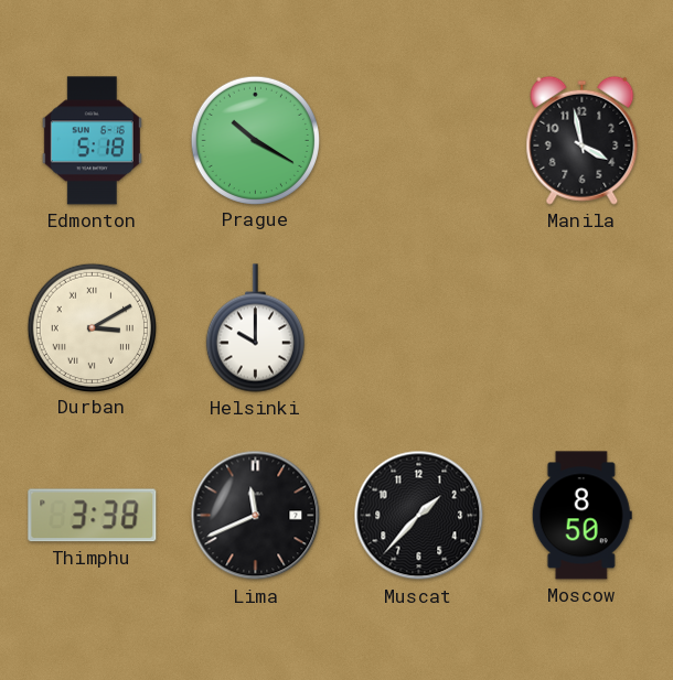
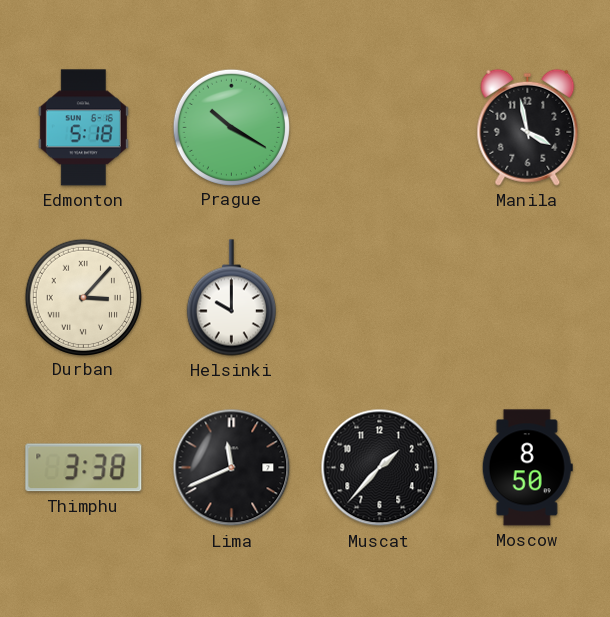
Durban: 3:10 -> 3:07 (83, 297)
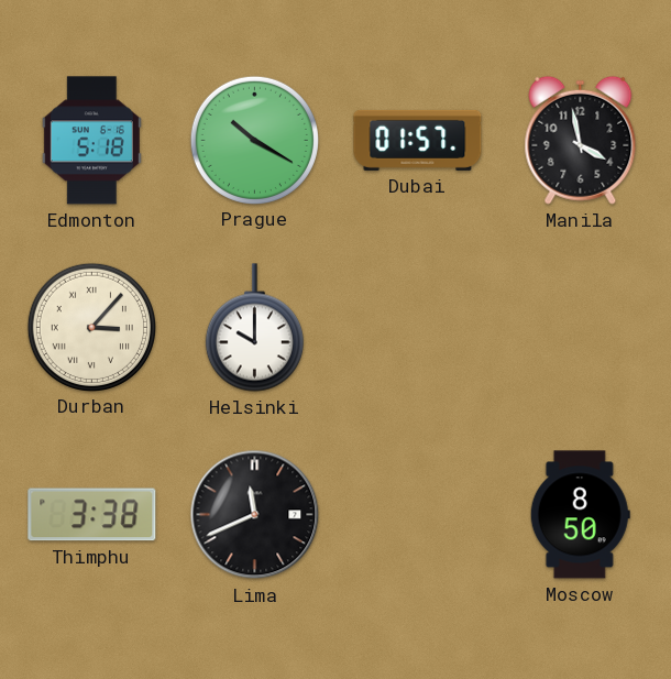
Dubai: none -> 01:57 (418, 140)
Muscat: 1:37 -> none (380, 468)
